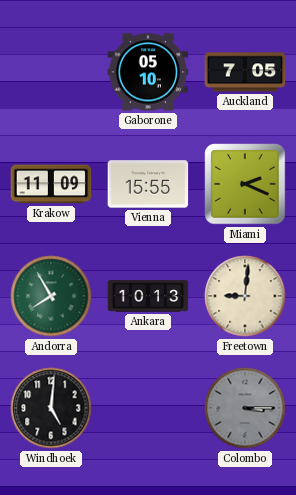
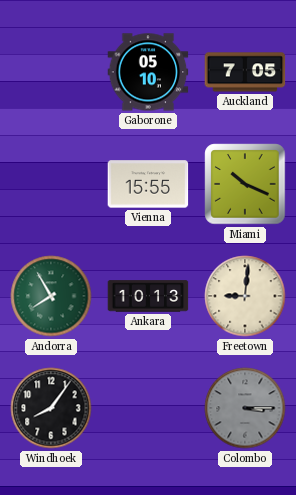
Krakow: 11:09 -> none (51, 184)
Miami: 2:19 -> 10:19 (245, 184)
Windhoek: 5:01 -> 8:06 (51, 408)
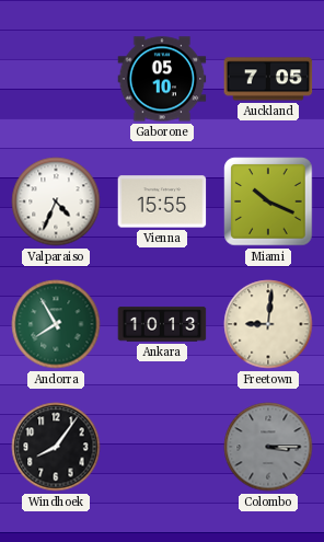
Valparaiso: none -> 4:34 (56, 201)
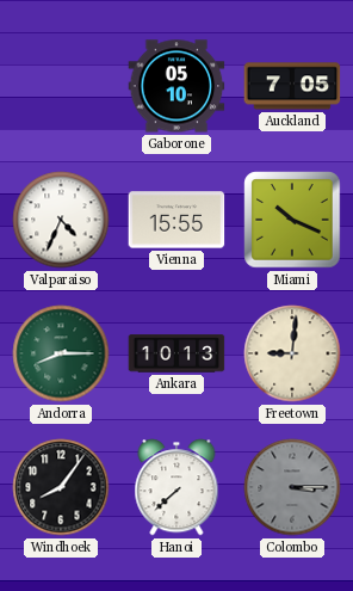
Andorra: 7:55 -> 8:15 (61, 353)
Hanoi: none -> 7:38 (176, 487)
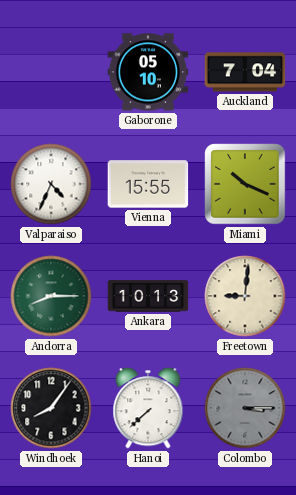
Auckland: 7:05 -> 7:04 (245, 72)
